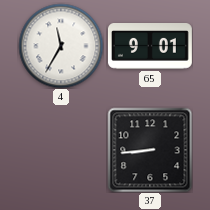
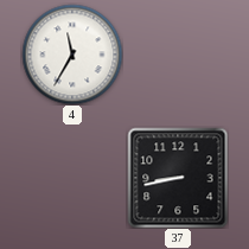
65: 9:01 -> none (150, 47)
37: 8:44 -> 8:43 (178, 178)
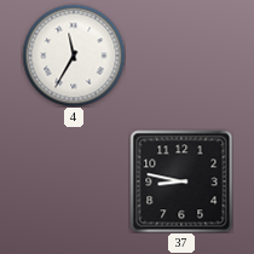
37: 8:43 -> 8:47 (181, 181)
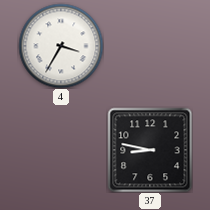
4: 11:35 -> 3:35 (61, 46)
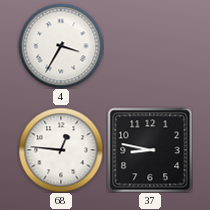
68: none -> 12:46 (61, 150)
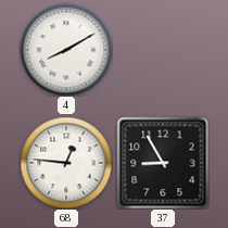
4: 3:35 -> 8:10 (66, 50)
37: 8:47 -> 8:55 (163, 163)
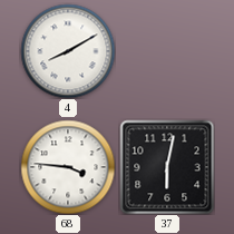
68: 12:46 -> 3:46 (68, 167)
37: 8:55 -> 6:02 (167, 167)
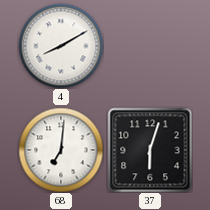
68: 3:46 -> 7:01 (61, 150)
37: 6:02 -> 6:03 (150, 150)
